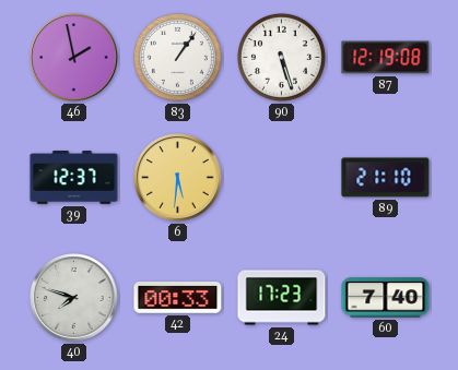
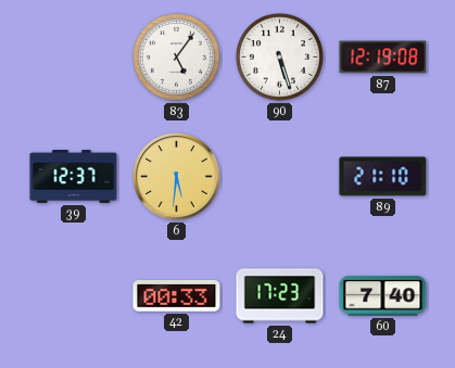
46: 1:58 -> none (74, 58)
83: 1:06 -> 5:06 (176, 56)
40: 7:48 -> none (74, 298)
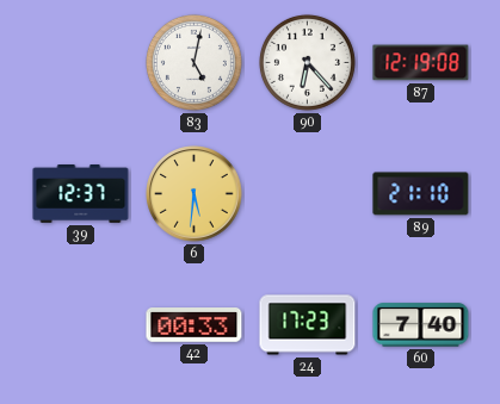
83: 5:06 -> 5:02 (193, 62)
90: 5:27 -> 6:23 (307, 62)
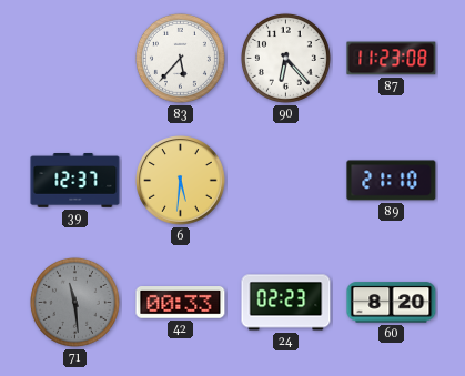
83: 5:02 -> 5:37 (180, 58)
87: 12:19 -> 11:23 (392, 59)
71: none -> 11:29 (74, 302)
24: 17:23 -> 02:23 (286, 303)
60: 7:40 -> 8:20 (392, 303)
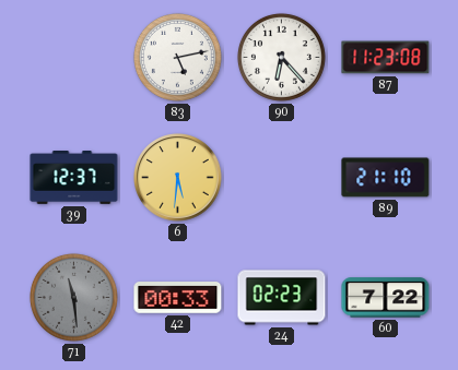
83: 5:37 -> 5:13 (177, 57)
60: 8:20 -> 7:22 (386, 298)
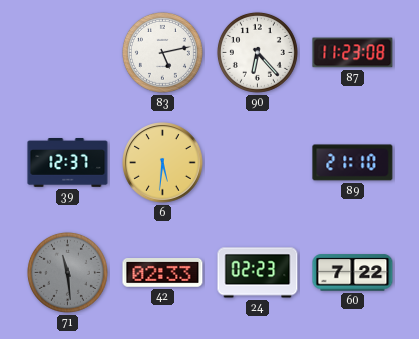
42: 00:33 -> 02:33 (163, 273)
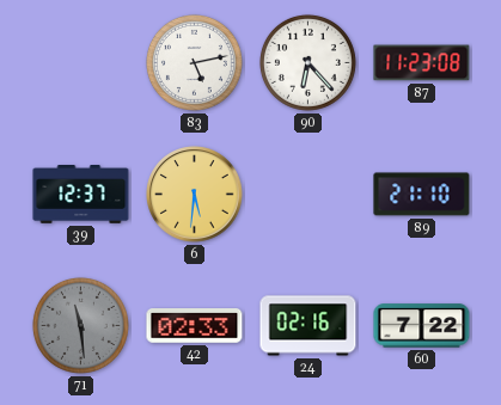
24: 02:23 -> 02:16 (308, 326)
